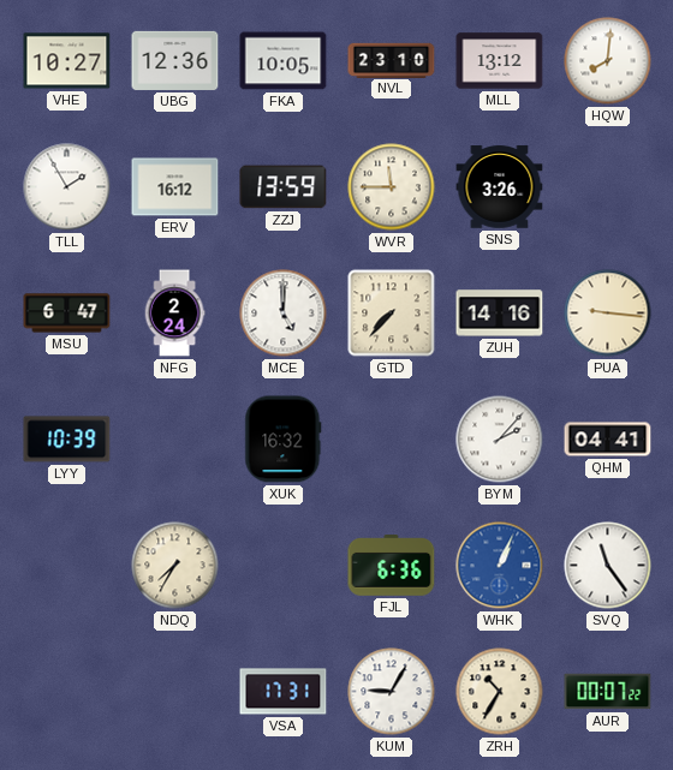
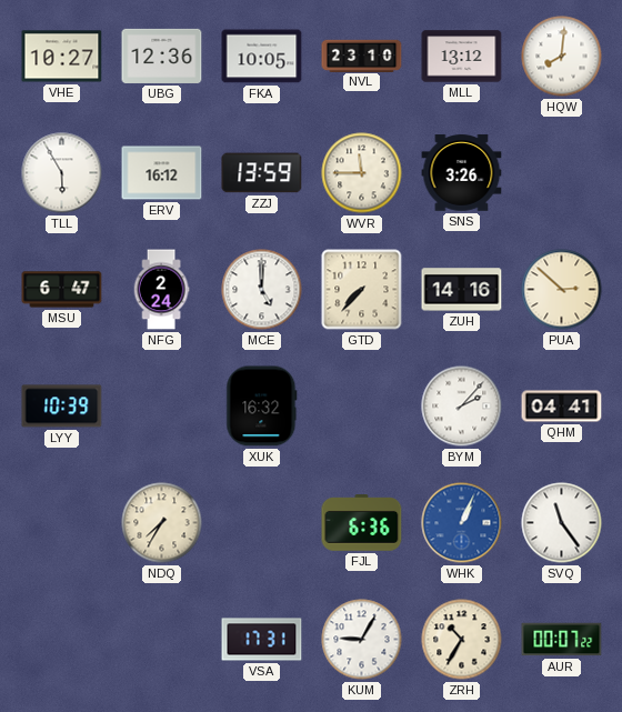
TLL: 1:55 -> 5:55 (62, 173)
PUA: 9:16 -> 2:52 (562, 290)
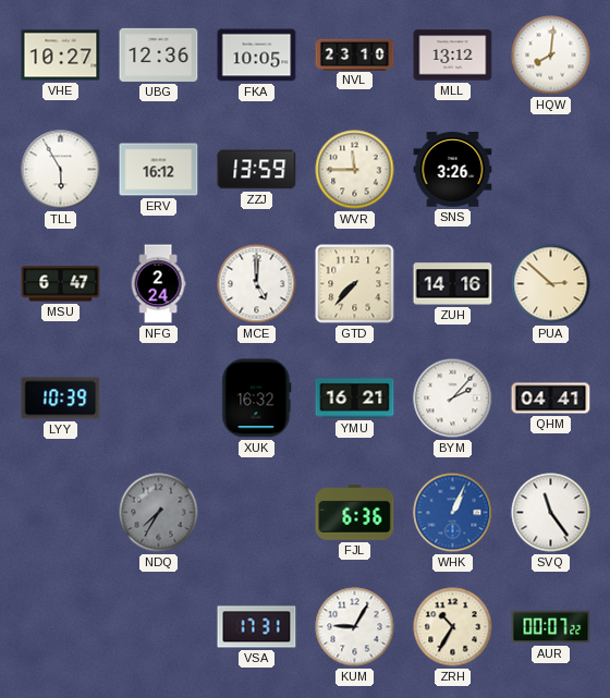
YMU: none -> 16:21 (355, 399)
NDQ dial: cream -> grey (159, 513)
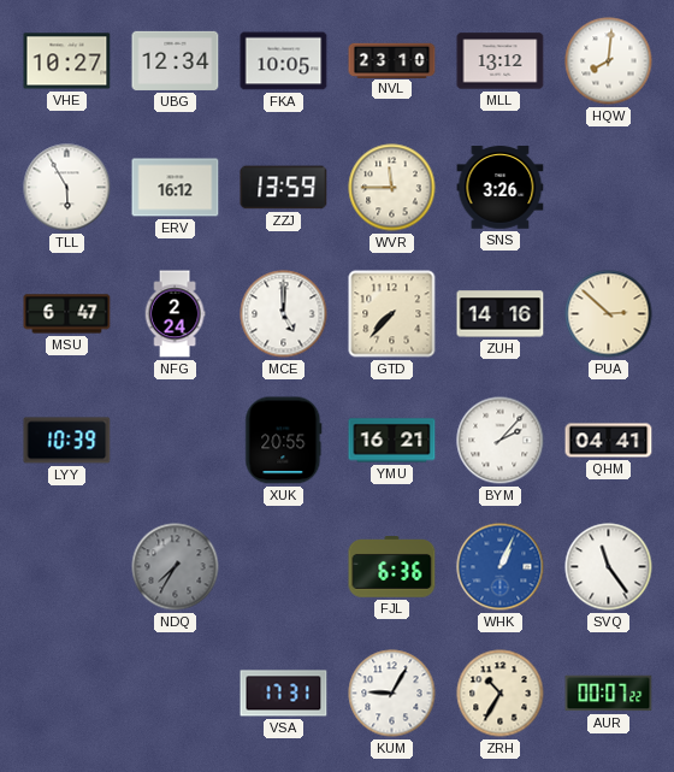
UBG: 12:36 -> 12:34 (176, 60)
XUK: 16:32 -> 20:55 (284, 441)
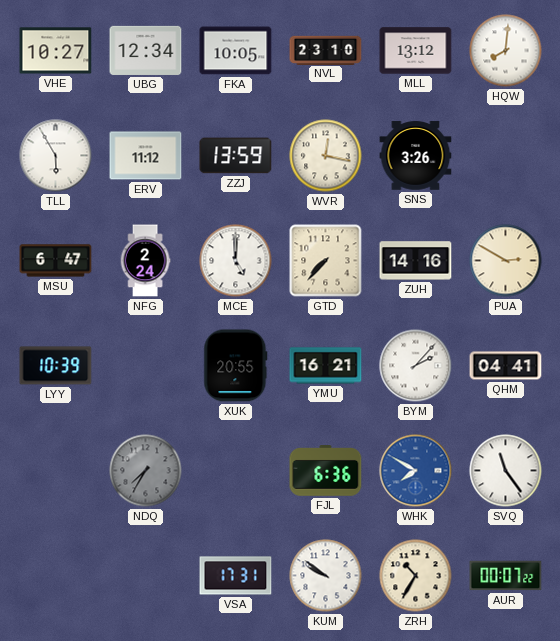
ERV: 16:12 -> 11:12 (146, 156)
WVR: 11:45 -> 12:17 (326, 156)
PUA: 2:52 -> 2:50 (506, 261)
WHK: 1:04 -> 7:50 (416, 471)
KUM: 9:05 -> 9:51 (326, 576)
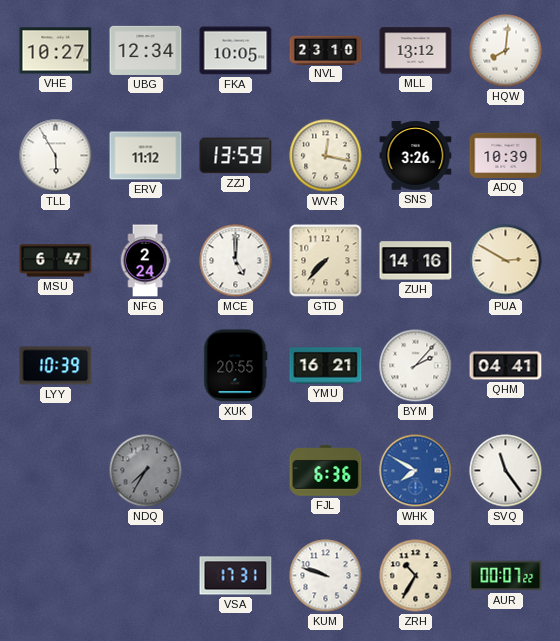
ADQ: none -> 10:39 (506, 155)
KUM: 9:51 -> 9:48 (326, 576)
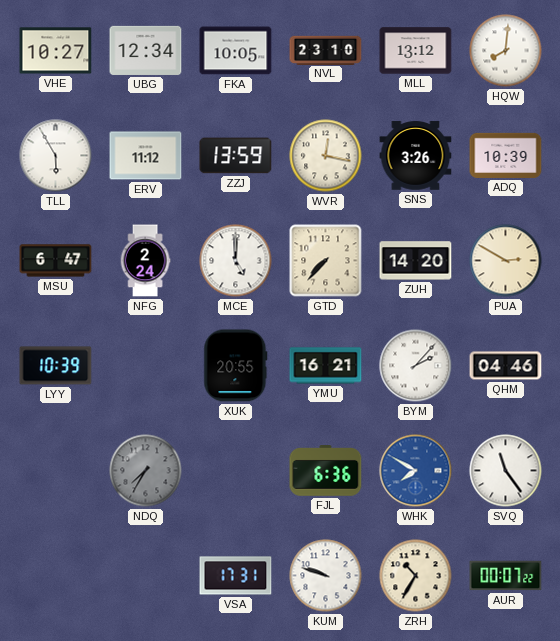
ZUH: 14:16 -> 14:20 (416, 261)
QHM: 04:41 -> 04:46 (506, 366)
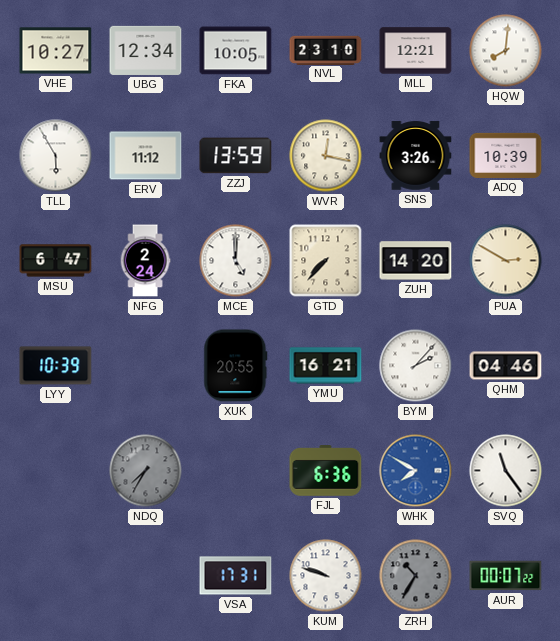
MLL: 13:12 -> 12:21 (416, 51)
ZRH dial: cream -> grey (416, 576)
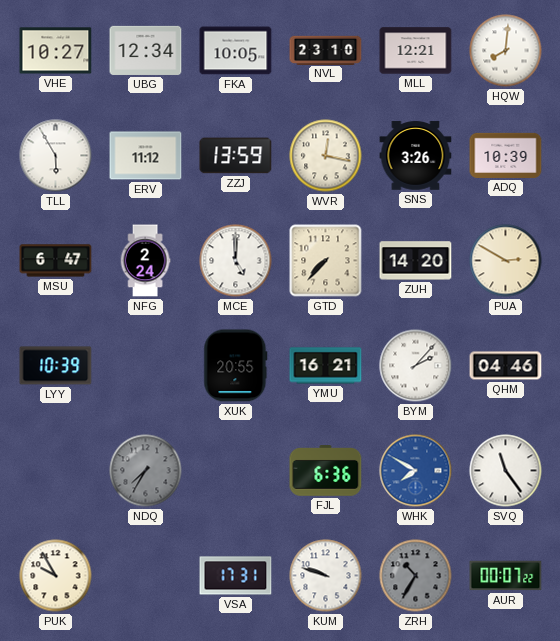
PUK: none -> 9:55 (56, 576)
